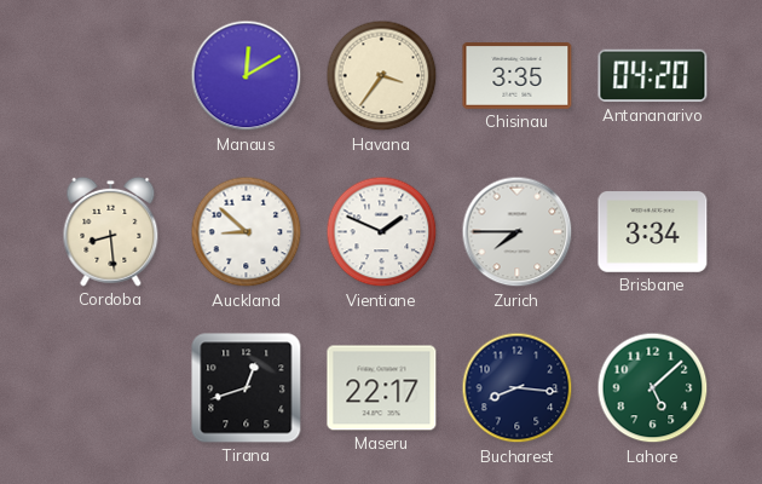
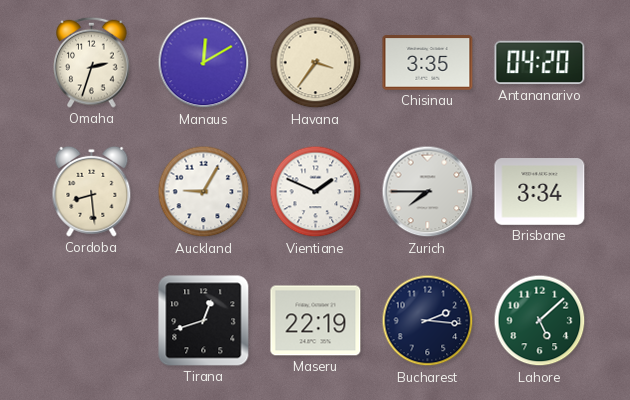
Omaha: none -> 2:33 (92, 62)
Auckland: 8:52 -> 9:05 (204, 192)
Maseru: 22:17 -> 22:19 (316, 321)
Bucharest: 8:16 -> 2:16 (428, 321)
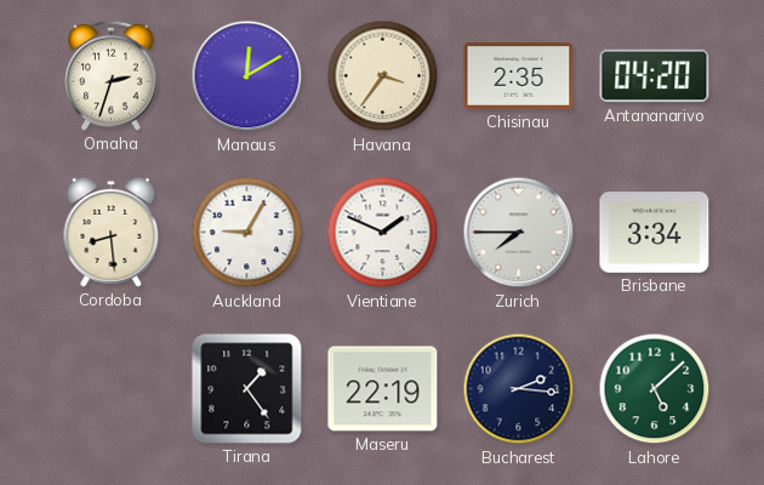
Chisinau: 3:35 -> 2:35 (519, 76)
Tirana: 12:42 -> 1:24 (247, 389)
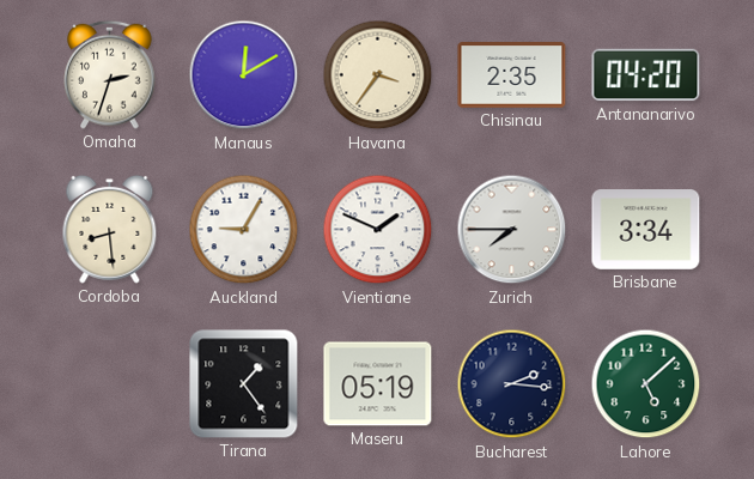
Maseru: 22:19 -> 05:19 (378, 384)
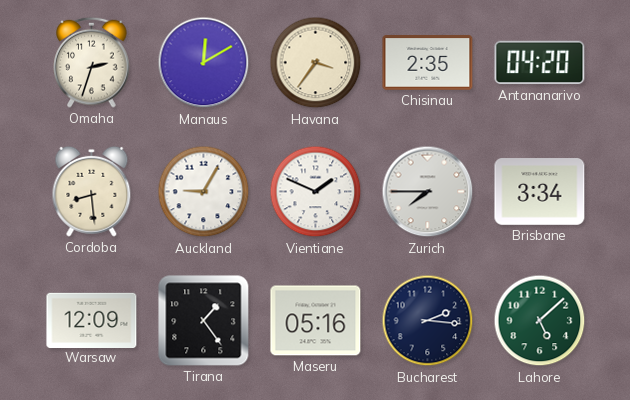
Warsaw: none -> 12:09 (92, 320)
Maseru: 05:19 -> 05:16 (316, 321)
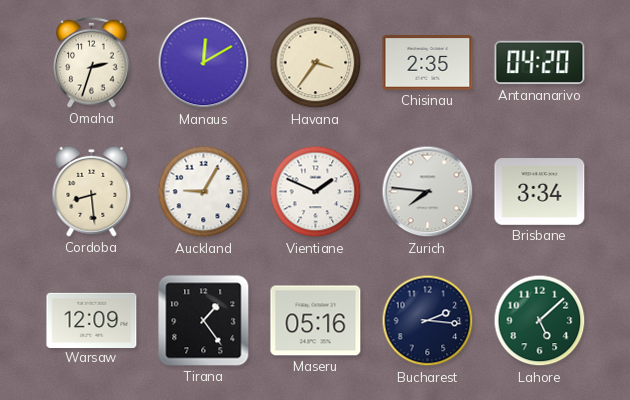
Zurich: 7:45 -> 7:46 (428, 192)
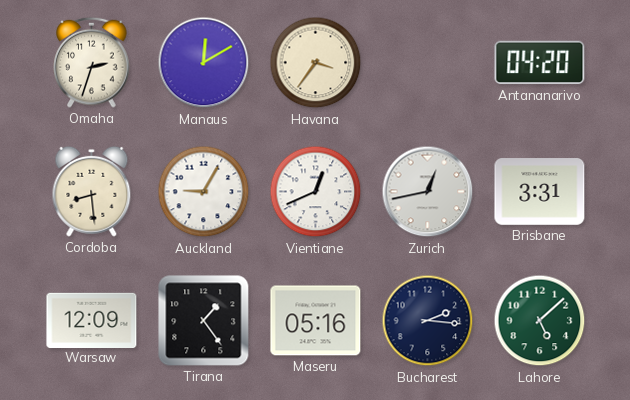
Chisinau: 2:35 -> none (428, 63)
Vientiane: 1:49 -> 12:41 (316, 192)
Zurich: 7:46 -> 12:43 (428, 192)
Brisbane: 3:34 -> 3:31 (540, 192)
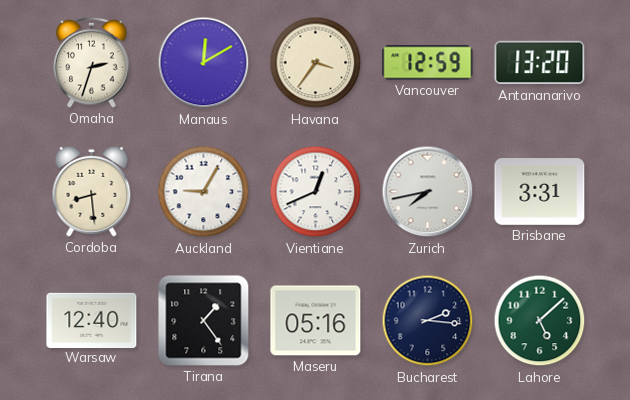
Vancouver: none -> 12:59 (428, 63)
Antananarivo: 04:20 -> 13:20 (540, 63)
Zurich: 12:43 -> 7:43 (428, 192)
Warsaw: 12:09 -> 12:40 (92, 320)
